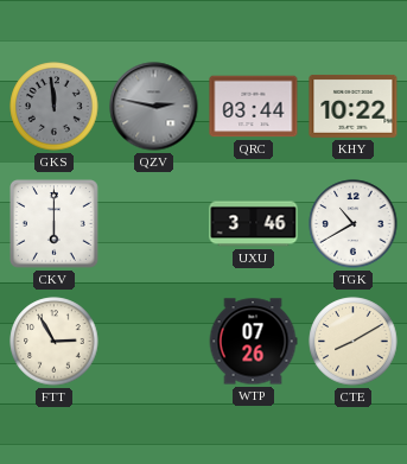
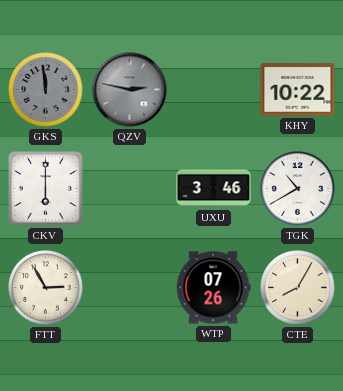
QRC: 03:44 -> none (254, 107)
CTE: 8:10 -> 8:05 (298, 288)
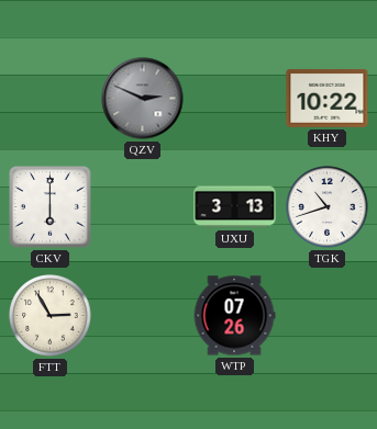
GKS: 11:59 -> none (46, 90)
QZV: 2:47 -> 2:49 (143, 99)
UXU: 3:46 -> 3:13 (235, 207)
TGK: 10:40 -> 10:42 (328, 207)
CTE: 8:05 -> none (298, 288)
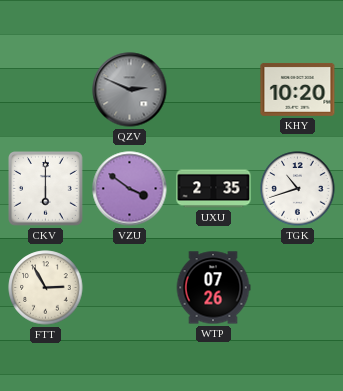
KHY: 10:22 -> 10:20 (298, 89)
VZU: none -> 3:51 (130, 189)
UXU: 3:13 -> 2:35 (214, 189)
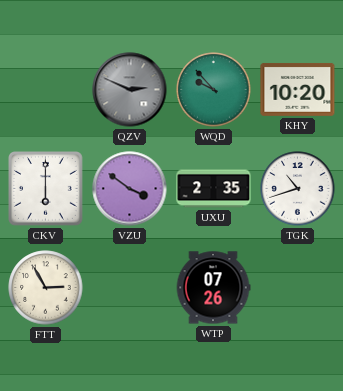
WQD: none -> 9:53 (214, 90)
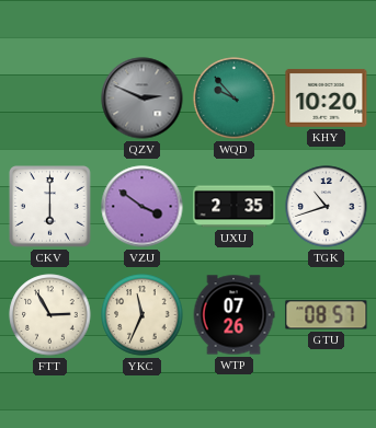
YKC: none -> 11:34 (143, 315)
GTU: none -> 08:57 (327, 315)
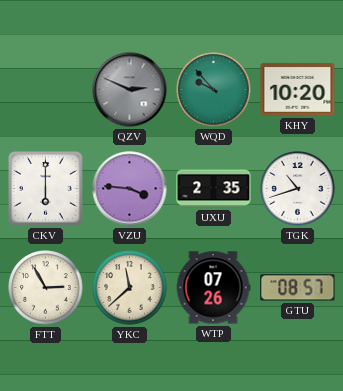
VZU: 3:51 -> 3:46 (130, 189)
YKC: 11:34 -> 11:38 (130, 288)
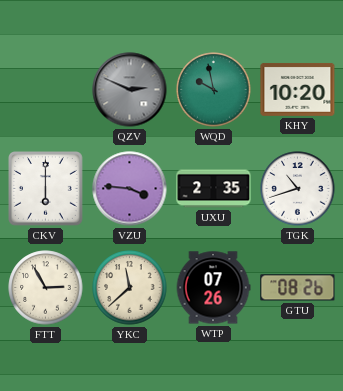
WQD: 9:53 -> 9:58 (214, 90)
GTU: 08:57 -> 08:26 (298, 288)
